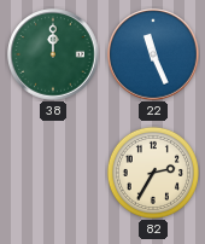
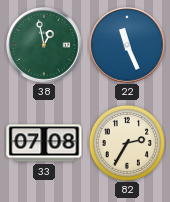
38: 12:00 -> 12:58 (44, 45)
33: none -> 07:08 (44, 143)
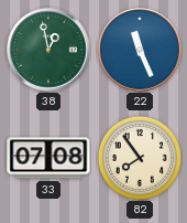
82: 2:35 -> 7:54 (140, 158)
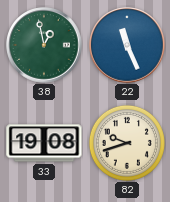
33: 07:08 -> 19:08 (44, 143)
82: 7:54 -> 9:42 (127, 143)
